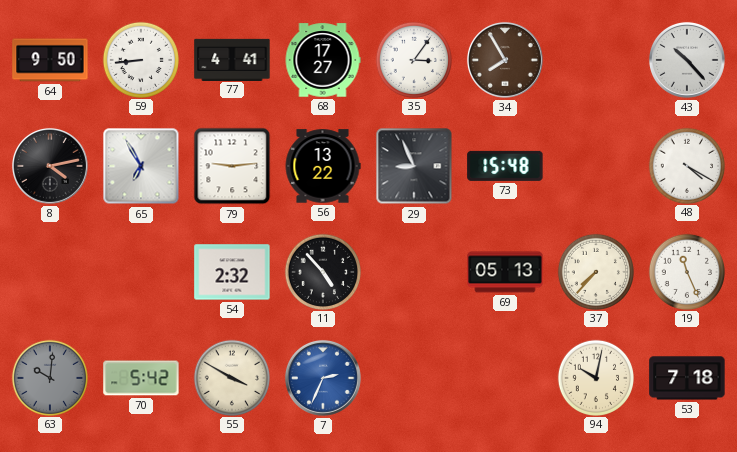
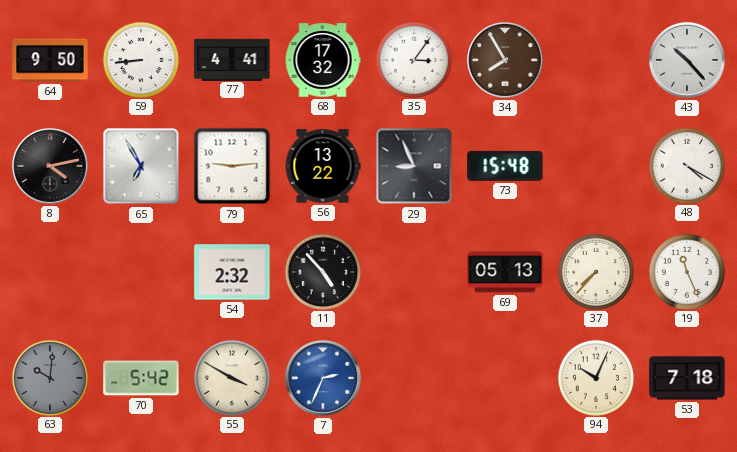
68: 17:27 -> 17:32 (323, 60)
94: 10:02 -> 10:04 (595, 377)
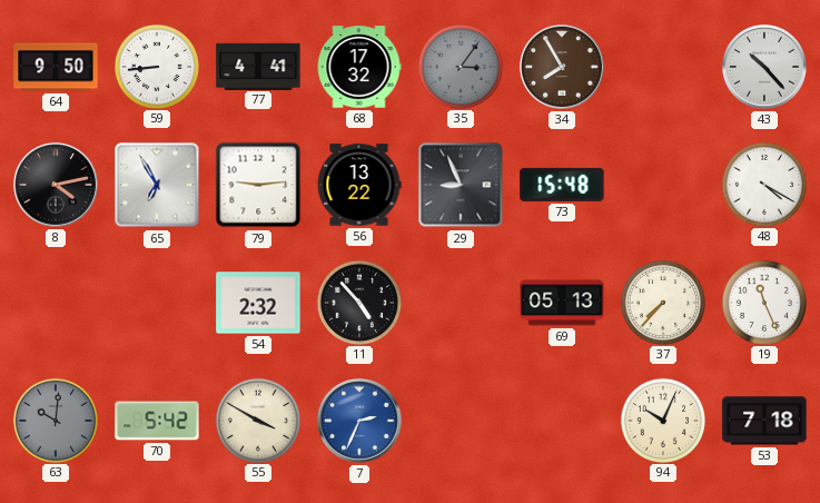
35 dial: white -> grey (460, 66)
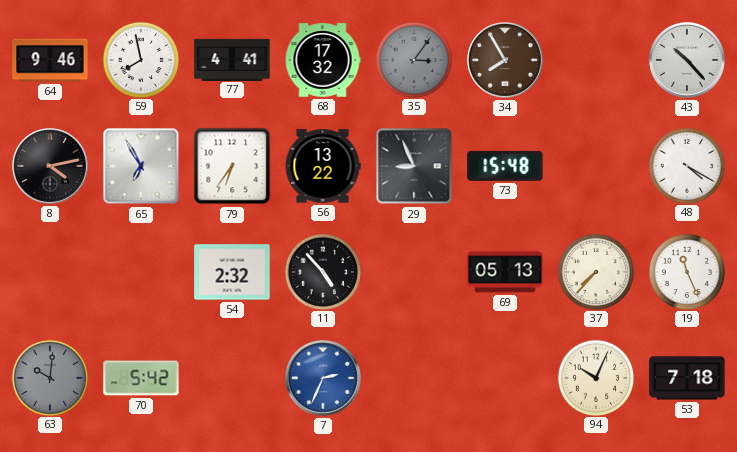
64: 9:50 -> 9:46 (50, 60)
59: 8:44 -> 7:58 (140, 59)
79: 9:14 -> 6:36 (232, 166)
55: 3:50 -> none (257, 420)
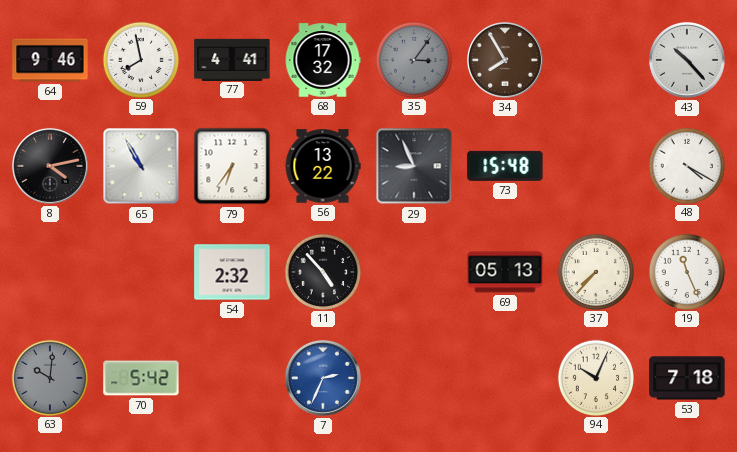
65: 6:55 -> 10:55 (141, 166)
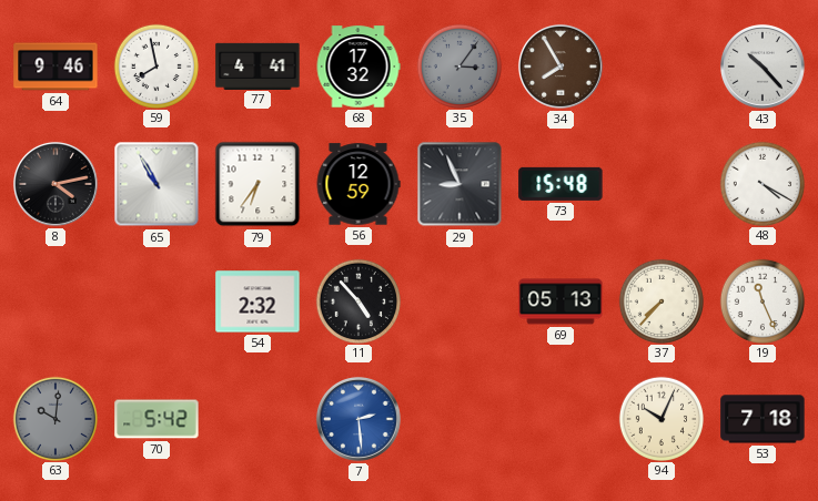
56: 13:22 -> 12:59 (358, 184)
7: 2:34 -> 2:29 (358, 419)
